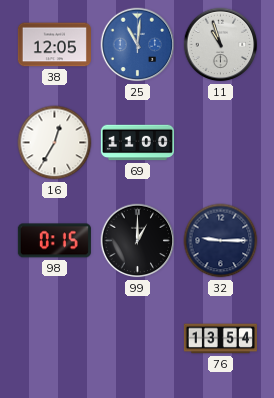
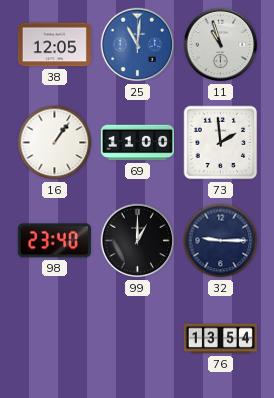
16: 12:35 -> 1:06 (55, 143)
73: none -> 1:59 (221, 143)
98: 0:15 -> 23:40 (54, 241)
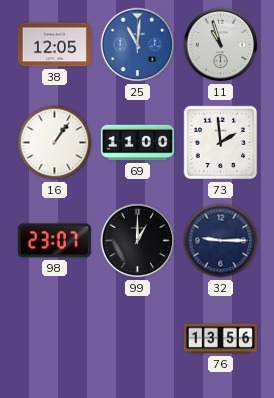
98: 23:40 -> 23:07 (54, 241)
76: 13:54 -> 13:56 (220, 339)
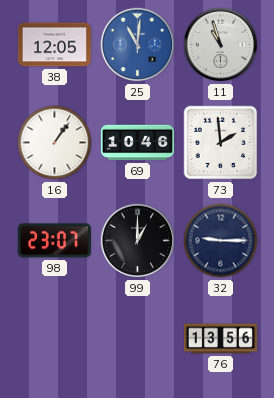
69: 11:00 -> 10:46 (137, 143)
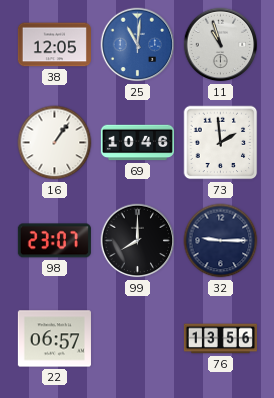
99: 1:00 -> 8:00 (138, 241)
22: none -> 06:57 (54, 339)
